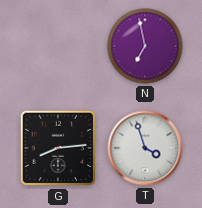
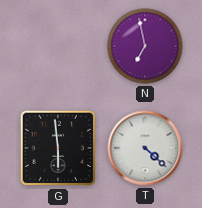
G: 8:14 -> 5:59 (58, 148)
T: 3:57 -> 4:22 (145, 148)
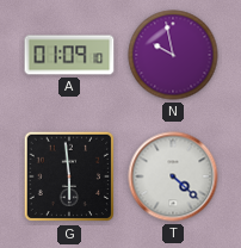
A: none -> 01:09 (69, 55)
N: 6:58 -> 9:58 (173, 55)
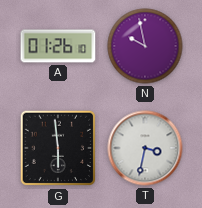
A: 01:09 -> 01:26 (58, 46)
T: 4:22 -> 3:32 (145, 148)
